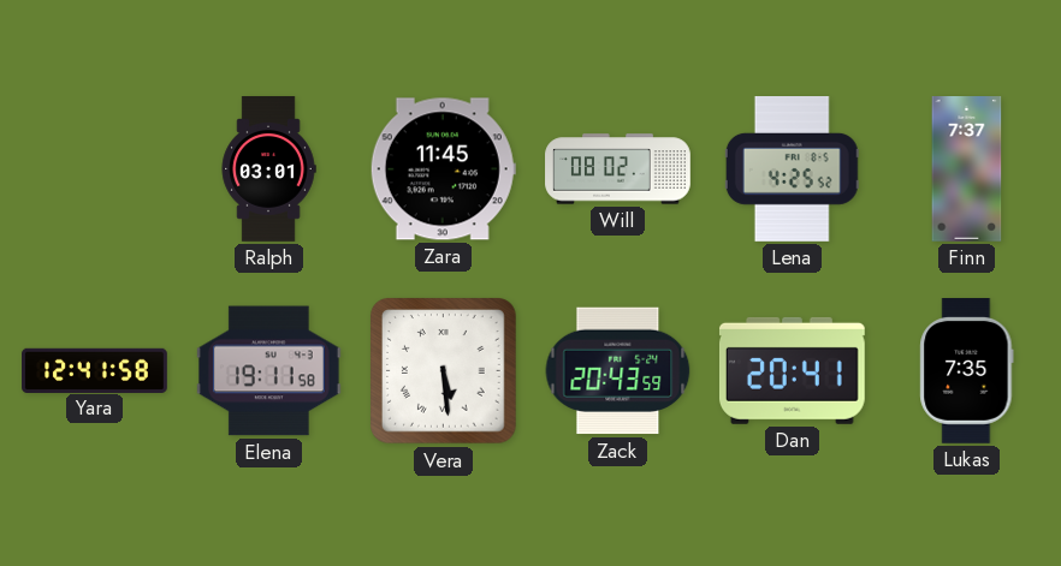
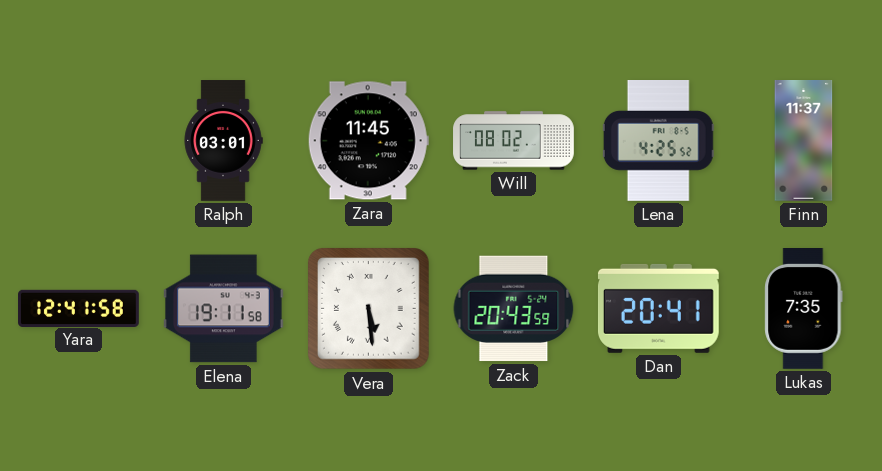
Finn: 7:37 -> 11:37 (804, 141)
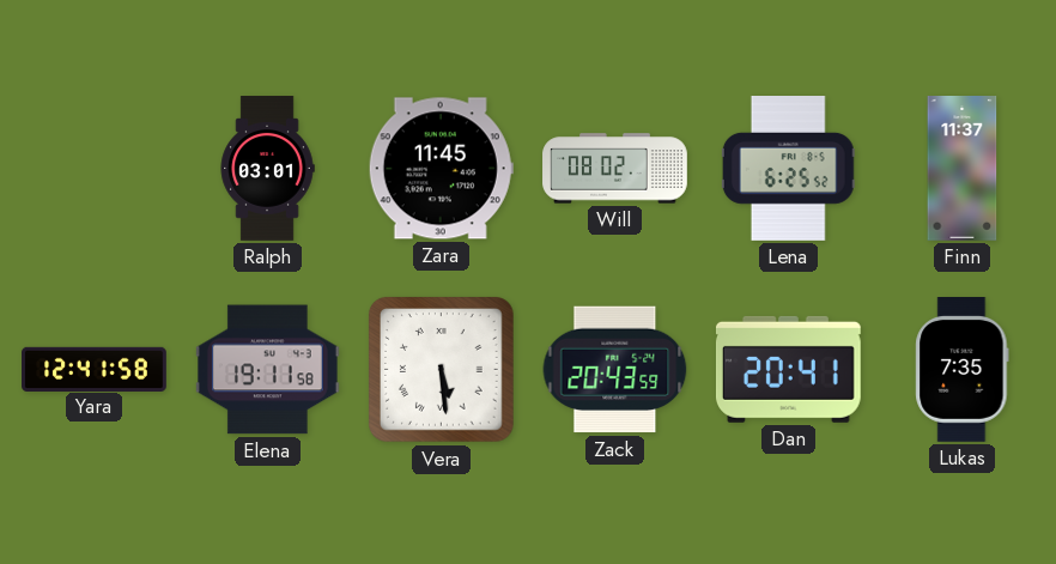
Lena: 4:25 -> 6:25 (788, 169)
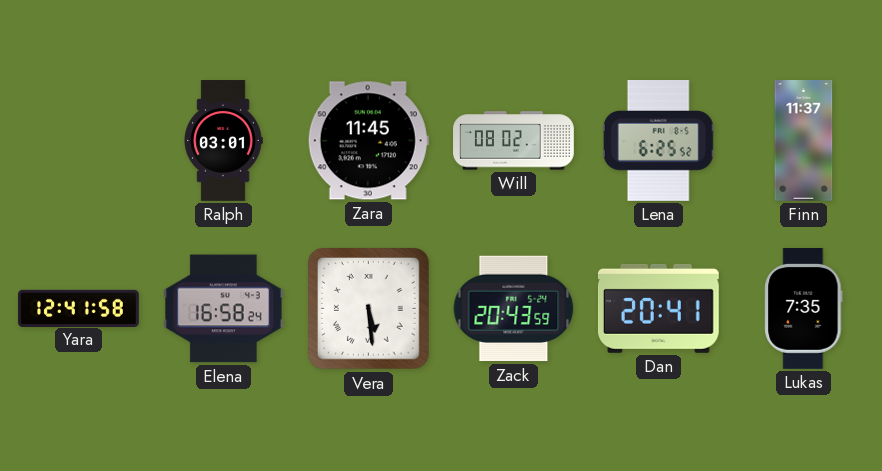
Elena: 19:11 -> 16:58 (223, 309)
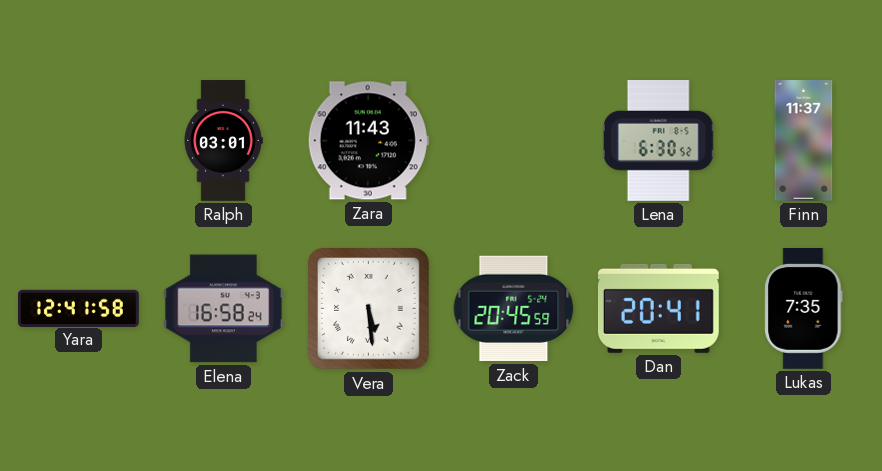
Zara: 11:45 -> 11:43 (368, 141)
Will: 08:02 -> none (514, 141)
Lena: 6:25 -> 6:30 (658, 141)
Zack: 20:43 -> 20:45 (514, 309)
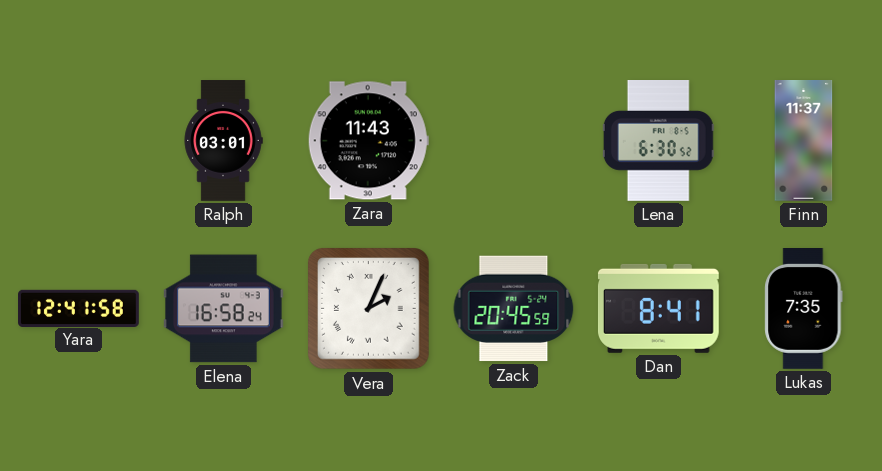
Vera: 5:29 -> 2:04 (369, 309)
Dan: 20:41 -> 8:41 (658, 308)
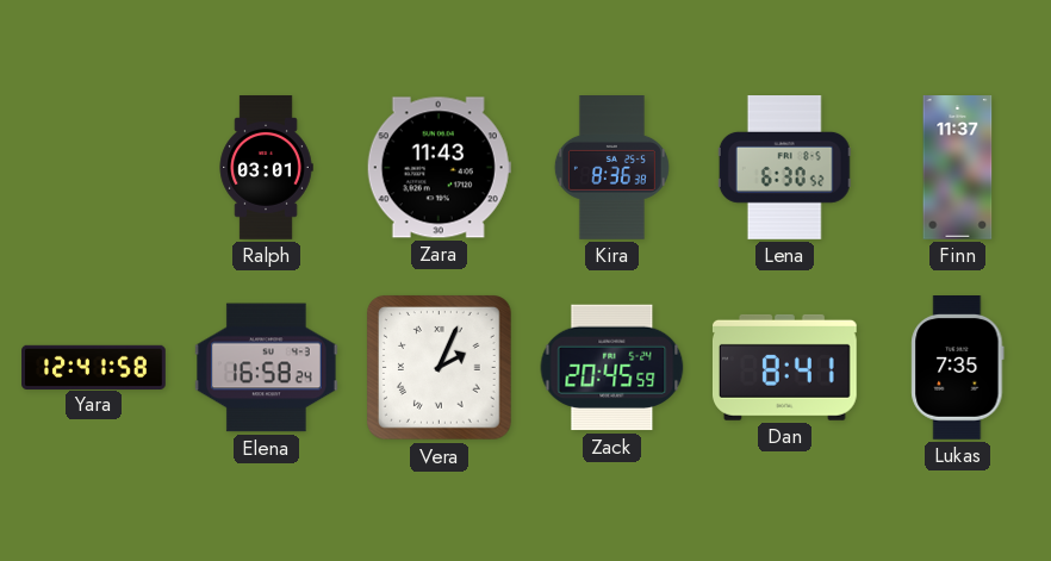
Kira: none -> 8:36 (611, 168)
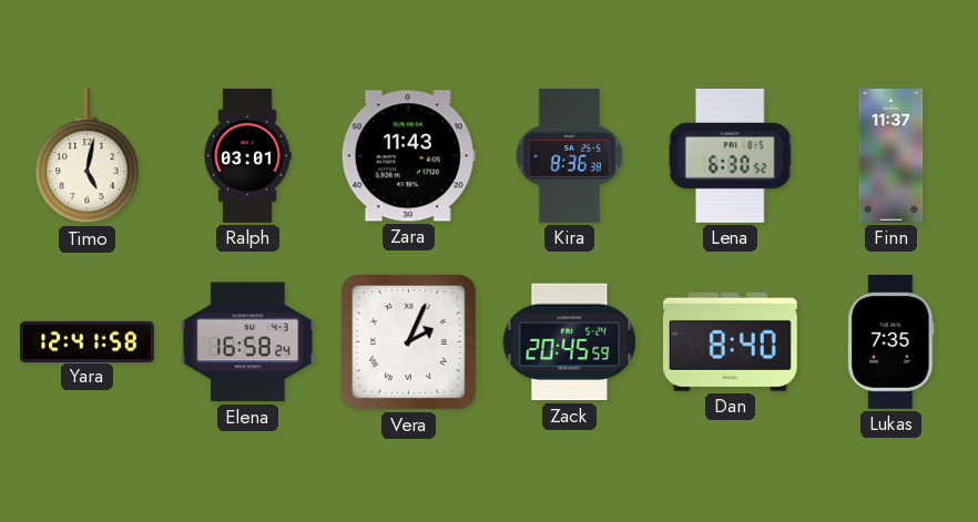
Timo: none -> 5:02 (88, 156)
Dan: 8:41 -> 8:40 (730, 341)
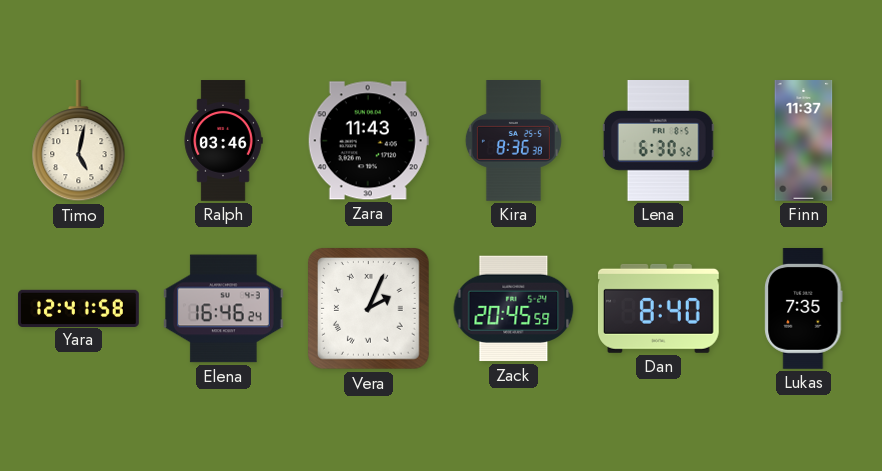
Ralph: 03:01 -> 03:46 (223, 141)
Elena: 16:58 -> 16:46 (223, 309)
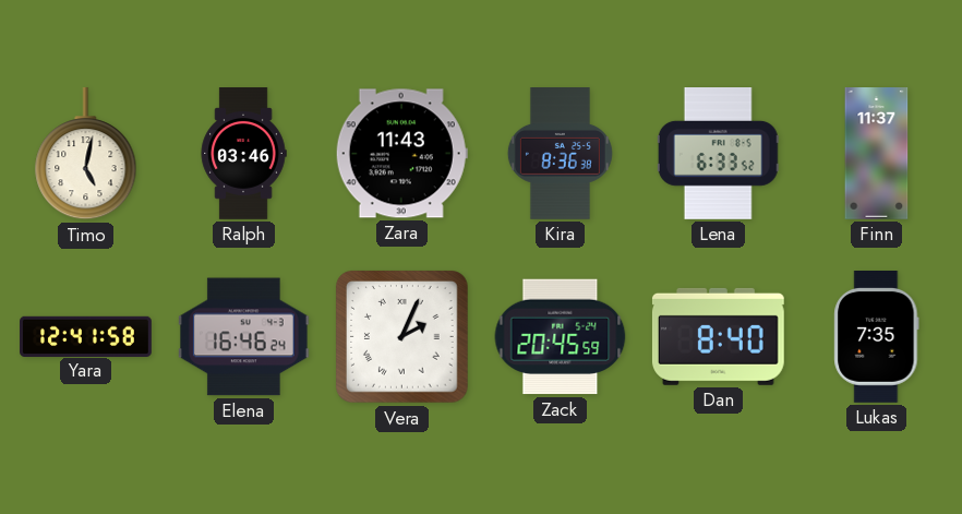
Lena: 6:30 -> 6:33 (718, 154)
